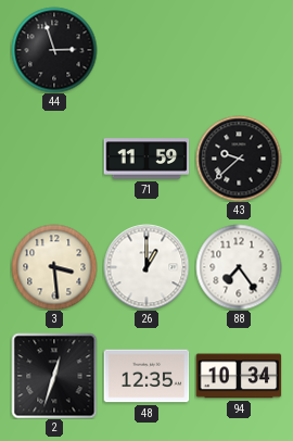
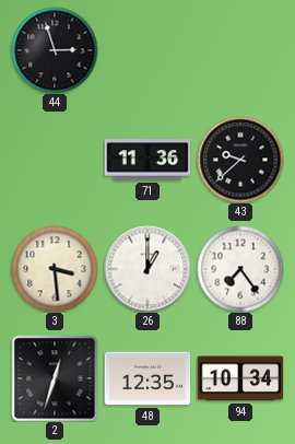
71: 11:59 -> 11:36 (147, 160)
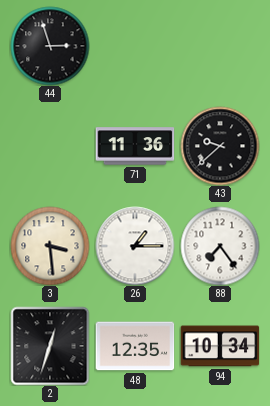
26: 1:00 -> 1:15 (135, 246)
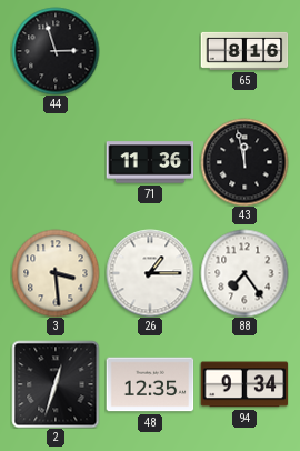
65: none -> 8:16 (244, 51)
43: 9:38 -> 11:58 (244, 162)
94: 10:34 -> 9:34 (244, 384)
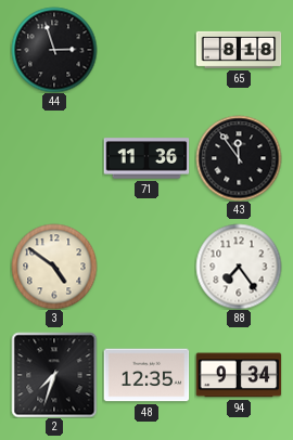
65: 8:16 -> 8:18 (239, 50)
43: 11:58 -> 11:54 (239, 158)
3: 3:29 -> 4:51 (54, 267)
26: 1:15 -> none (150, 273)
2: 12:33 -> 7:33 (54, 375)
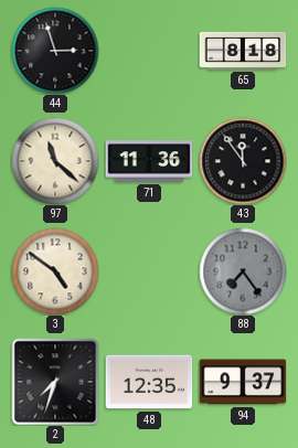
97: none -> 11:22 (55, 161)
88 dial: white -> grey (243, 271)
94: 9:34 -> 9:37 (243, 382)
